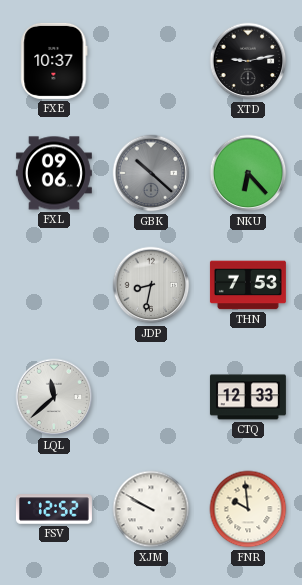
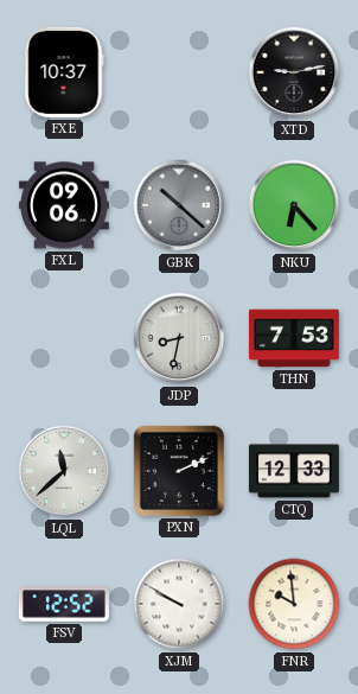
PXN: none -> 2:11 (179, 471)
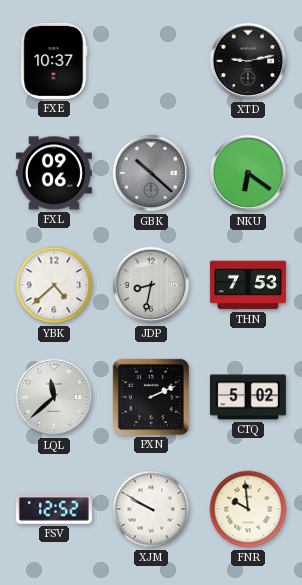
NKU: 6:23 -> 6:21 (248, 173)
YBK: none -> 4:38 (54, 285)
CTQ: 12:33 -> 5:02 (248, 397)
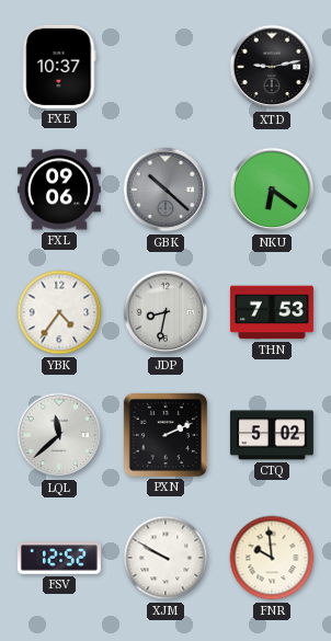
YBK: 4:38 -> 4:36 (59, 312)
